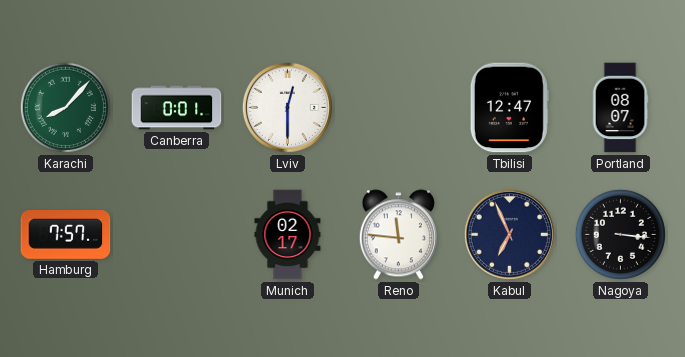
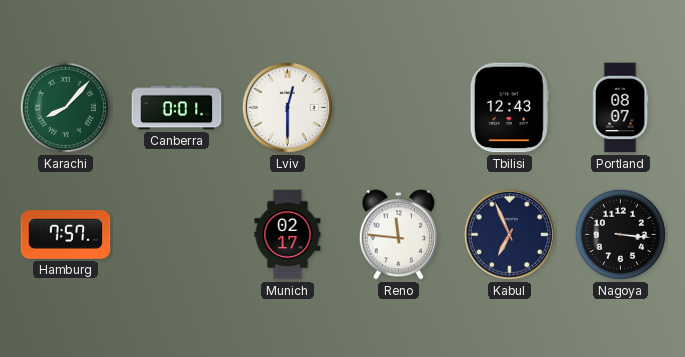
Tbilisi: 12:47 -> 12:43 (509, 108)
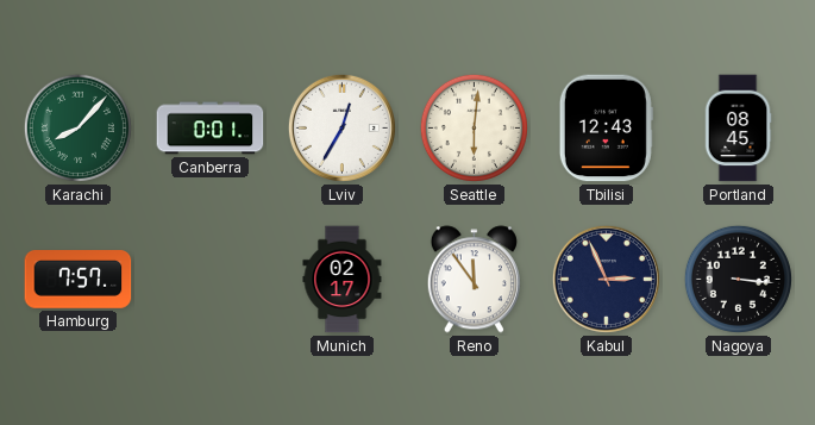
Lviv: 12:30 -> 12:35 (341, 127)
Seattle: none -> 6:01 (474, 127)
Portland: 08:07 -> 08:45 (738, 129)
Reno: 11:46 -> 11:54 (474, 280)
Kabul: 6:56 -> 2:56 (606, 279)
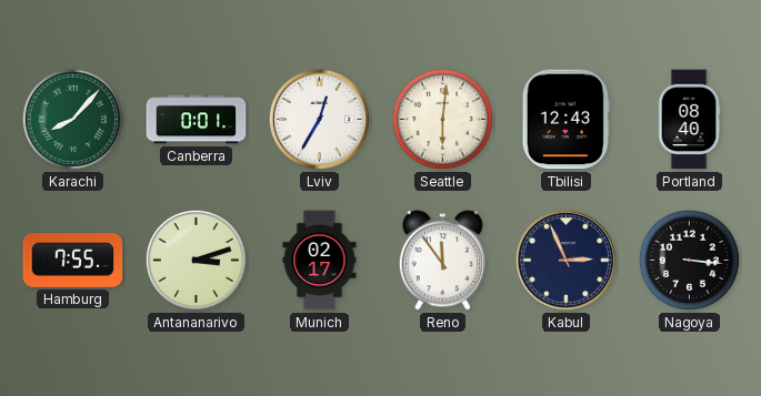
Portland: 08:45 -> 08:40 (689, 120)
Hamburg: 7:57 -> 7:55 (73, 261)
Antananarivo: none -> 3:12 (196, 260)
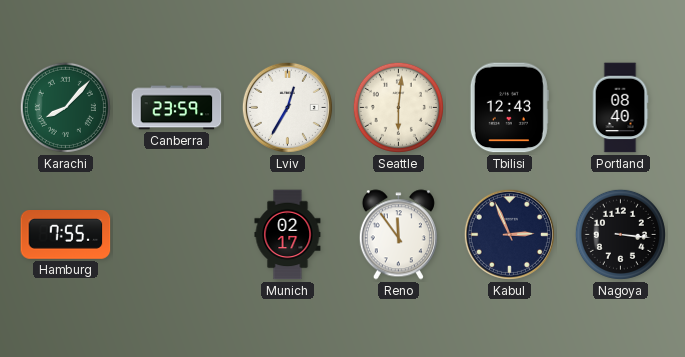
Canberra: 0:01 -> 23:59 (177, 108)
Antananarivo: 3:12 -> none (196, 260)
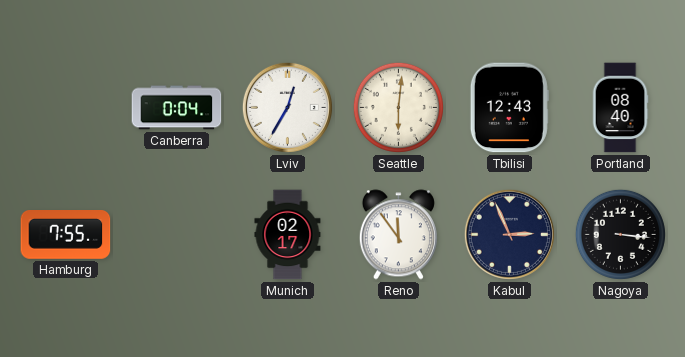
Karachi: 8:07 -> none (65, 107)
Canberra: 23:59 -> 0:04 (177, 108)
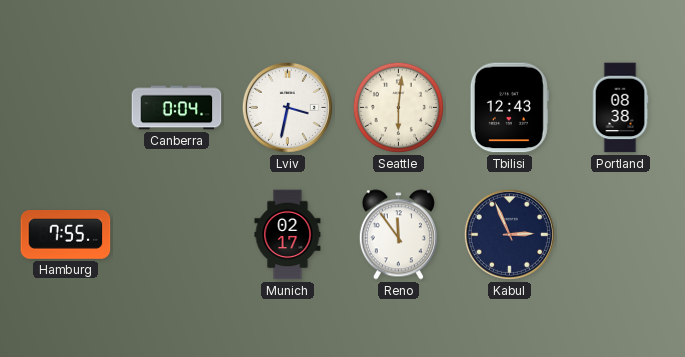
Lviv: 12:35 -> 3:32 (287, 107)
Portland: 08:40 -> 08:38 (620, 108)
Nagoya: 3:16 -> none (620, 234)
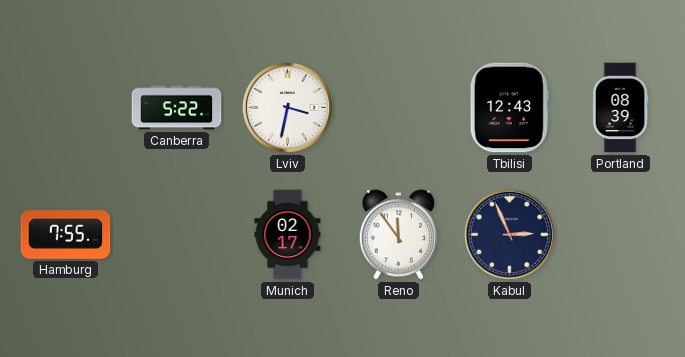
Canberra: 0:04 -> 5:22 (177, 108)
Seattle: 6:01 -> none (398, 107)
Portland: 08:38 -> 08:39 (620, 108)
